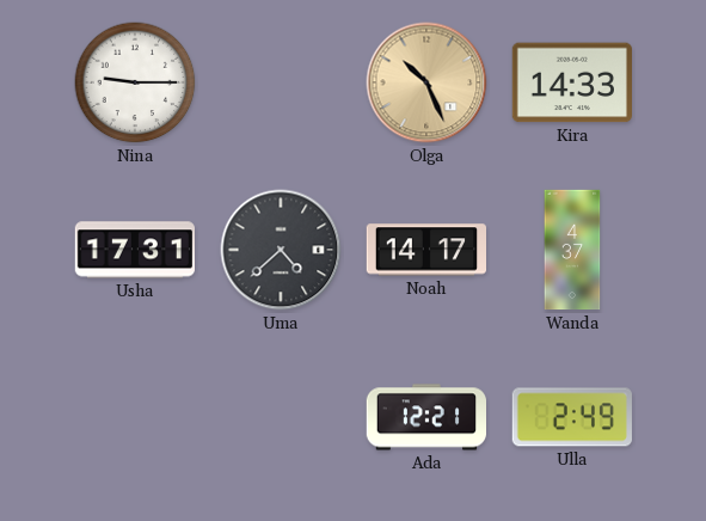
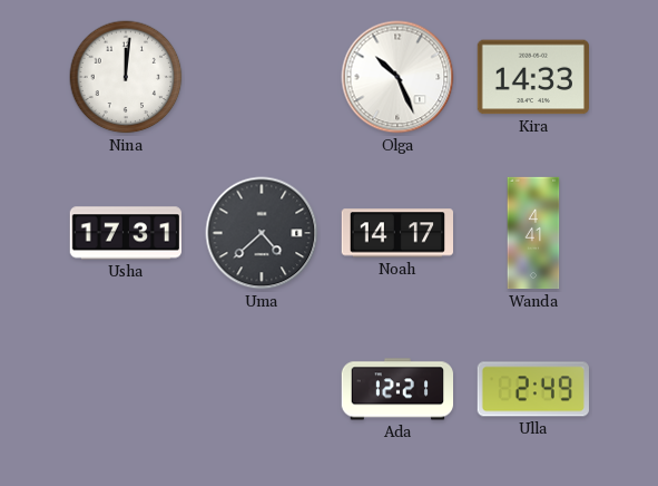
Nina: 9:15 -> 12:01 (126, 77)
Olga dial: champagne -> white (397, 77)
Wanda: 4:37 -> 4:41 (533, 233)
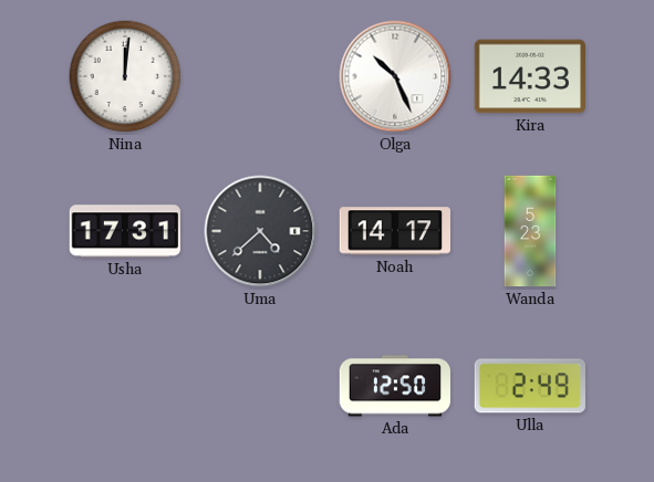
Wanda: 4:41 -> 5:23 (530, 231)
Ada: 12:21 -> 12:50 (395, 386)
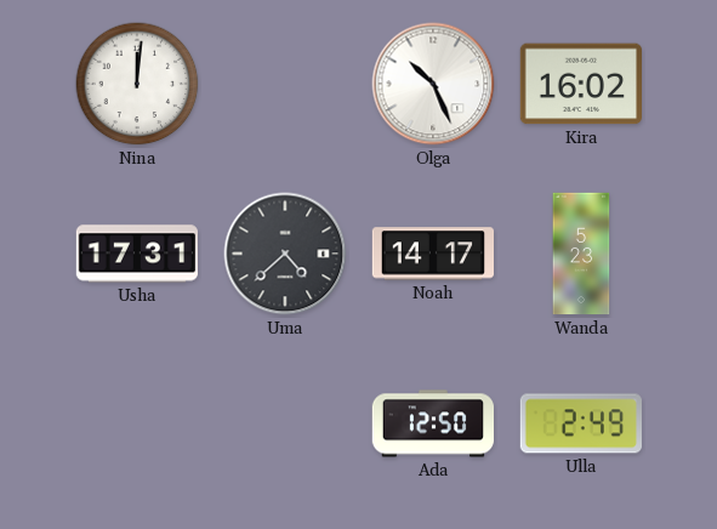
Kira: 14:33 -> 16:02 (580, 84)
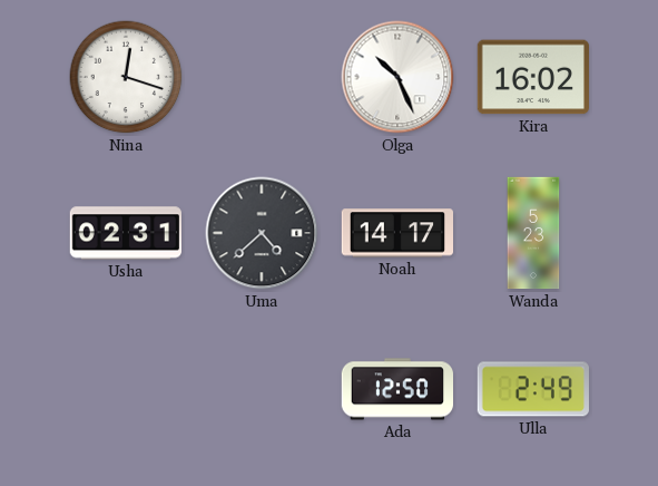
Nina: 12:01 -> 12:18 (126, 77)
Usha: 17:31 -> 02:31 (125, 233)
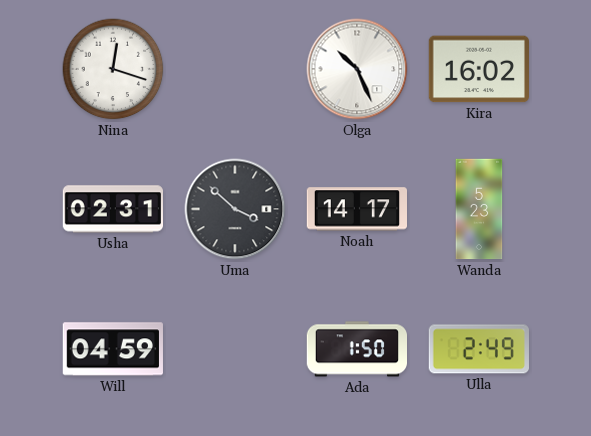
Uma: 4:38 -> 3:52 (235, 209)
Will: none -> 04:59 (113, 349)
Ada: 12:50 -> 1:50 (357, 349)
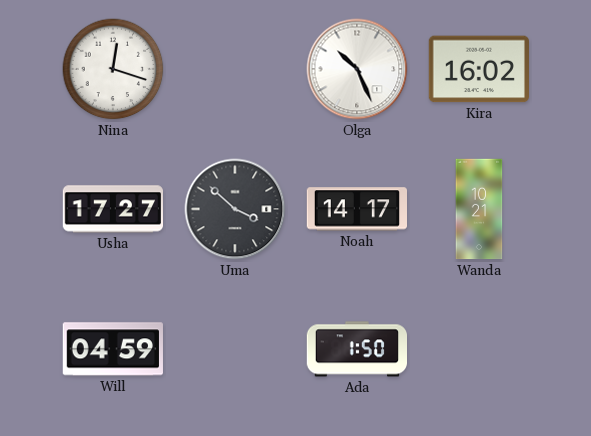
Usha: 02:31 -> 17:27 (112, 209)
Wanda: 5:23 -> 10:21 (479, 209)
Ulla: 2:49 -> none (479, 349)
